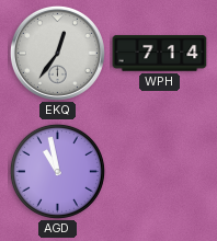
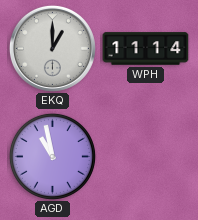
EKQ: 12:36 -> 1:00 (52, 48)
WPH: 7:14 -> 11:14 (146, 49)
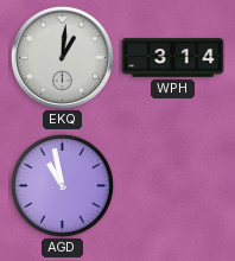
EKQ: 1:00 -> 1:01 (62, 57)
WPH: 11:14 -> 3:14 (173, 58)
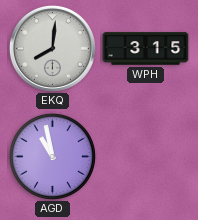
EKQ: 1:01 -> 8:01 (52, 48)
WPH: 3:14 -> 3:15 (146, 49)
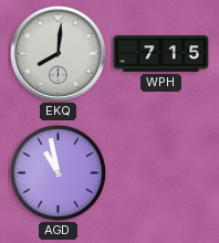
WPH: 3:15 -> 7:15 (161, 54)
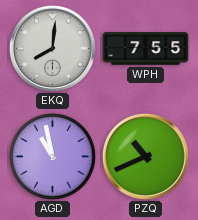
WPH: 7:15 -> 7:55 (146, 49)
PZQ: none -> 10:41 (145, 156)
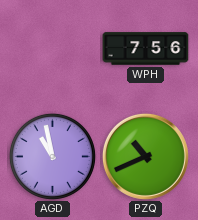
EKQ: 8:01 -> none (52, 48)
WPH: 7:55 -> 7:56 (146, 49)
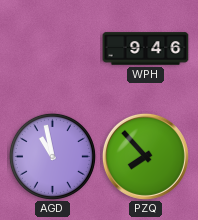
WPH: 7:56 -> 9:46 (146, 49)
PZQ: 10:41 -> 7:53 (145, 156)
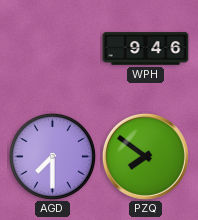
AGD: 10:58 -> 7:30 (52, 156)
PZQ: 7:53 -> 7:51 (145, 156)
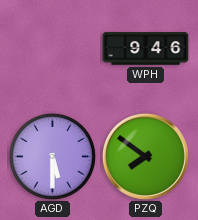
AGD: 7:30 -> 5:30 (52, 156)
